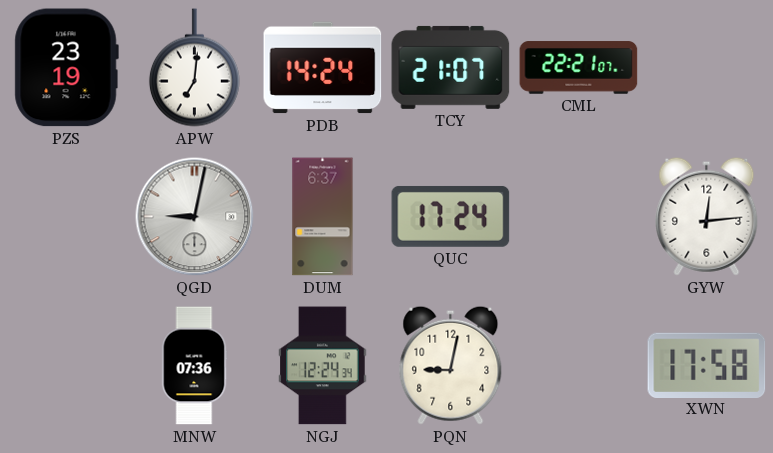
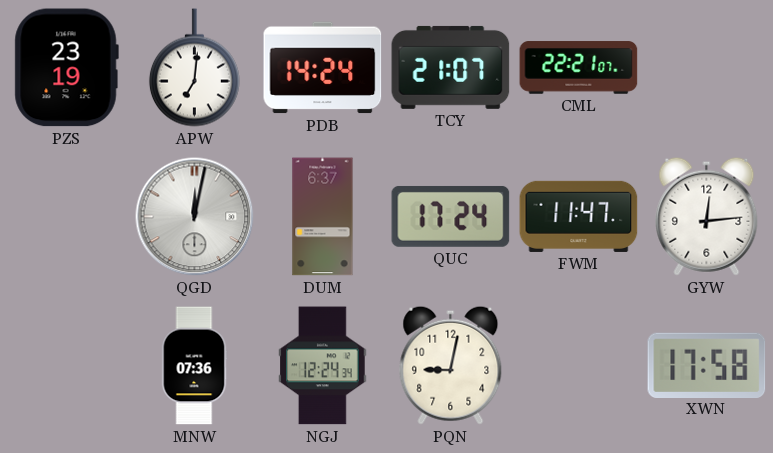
QGD: 9:02 -> 12:02 (195, 217)
FWM: none -> 11:47 (579, 216)
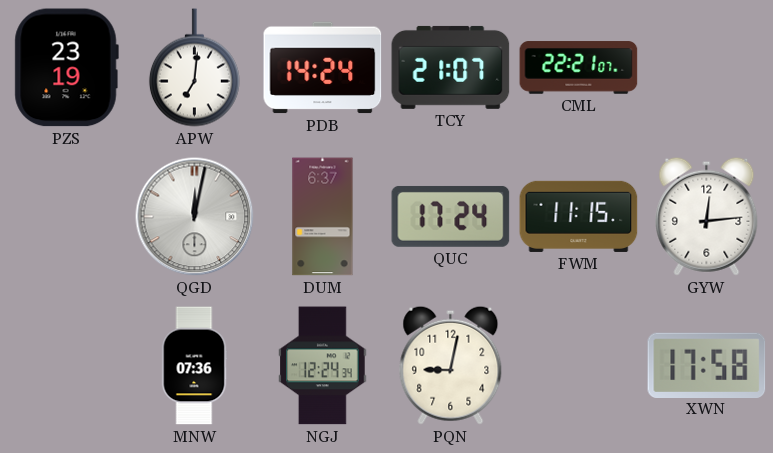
FWM: 11:47 -> 11:15 (579, 216)
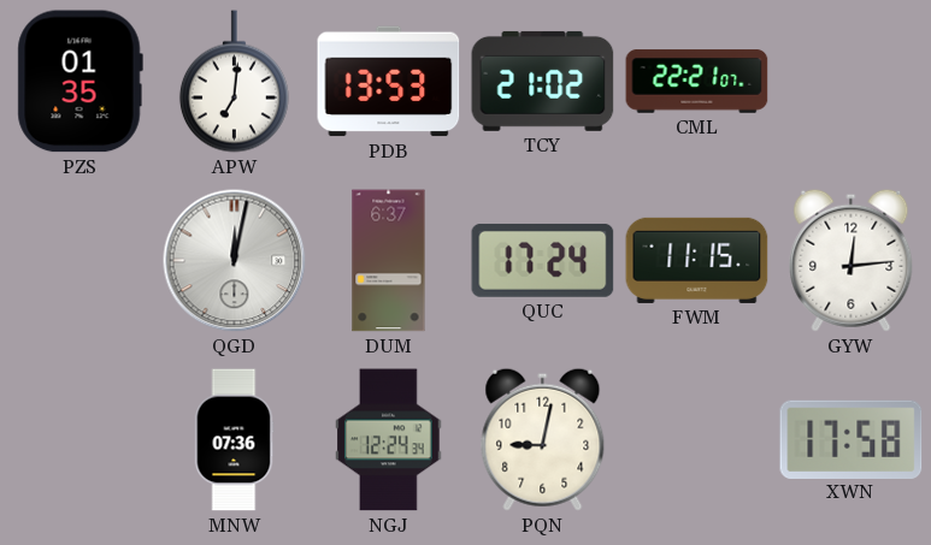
PZS: 23:19 -> 01:35 (79, 82)
PDB: 14:24 -> 13:53 (389, 82)
TCY: 21:07 -> 21:02 (543, 81)
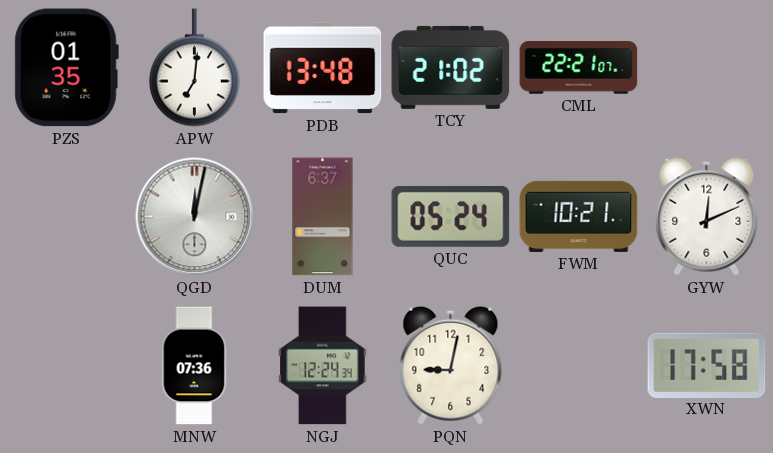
PDB: 13:53 -> 13:48 (323, 68)
QUC: 17:24 -> 05:24 (451, 216)
FWM: 11:15 -> 10:21 (579, 216)
GYW: 12:14 -> 12:11 (707, 216)
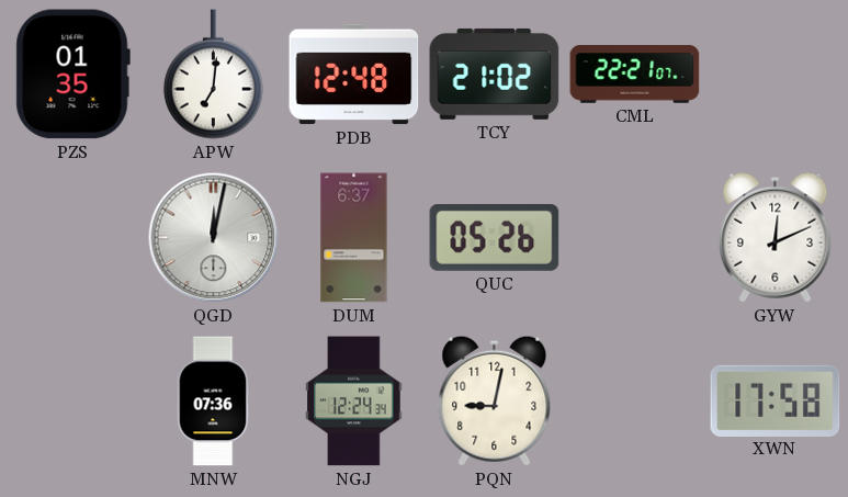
PDB: 13:48 -> 12:48 (354, 75)
QUC: 05:24 -> 05:26 (495, 237)
FWM: 10:21 -> none (579, 216)
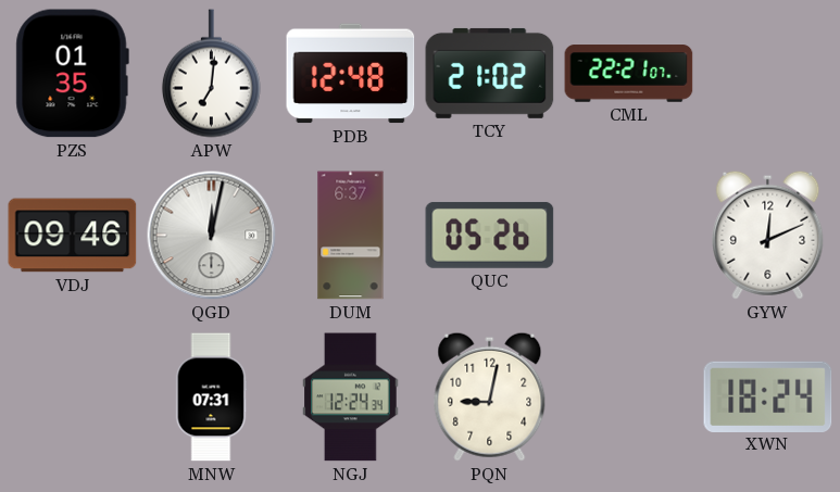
VDJ: none -> 09:46 (73, 236)
MNW: 07:36 -> 07:31 (211, 398)
XWN: 17:58 -> 18:24 (768, 396)
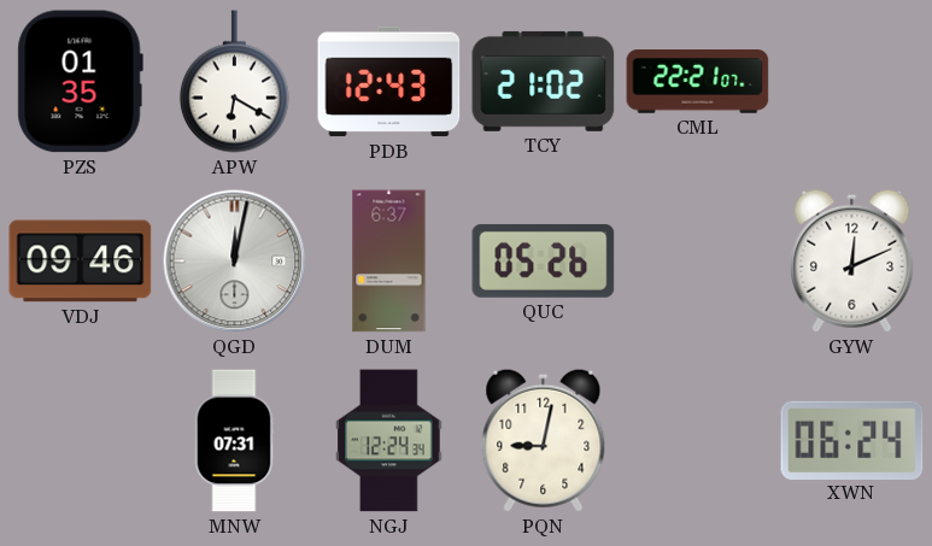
APW: 7:01 -> 6:20 (234, 82)
PDB: 12:48 -> 12:43 (389, 82)
XWN: 18:24 -> 06:24 (852, 440)
